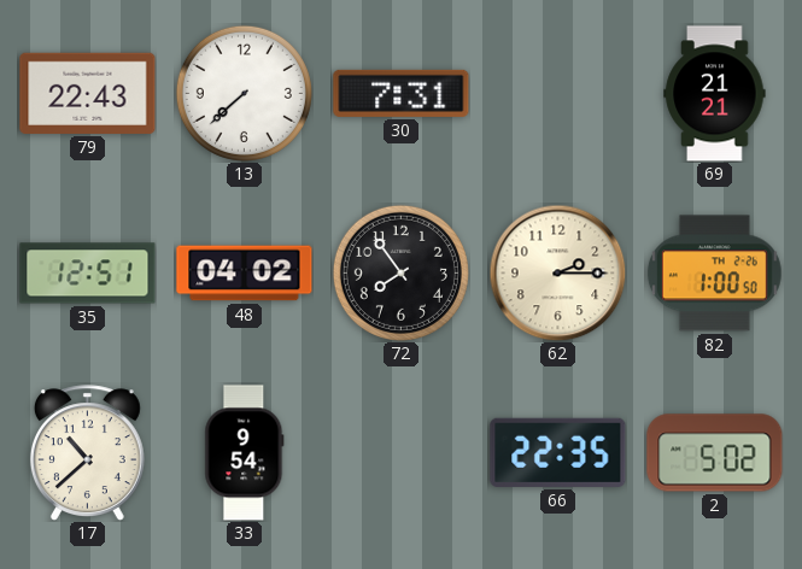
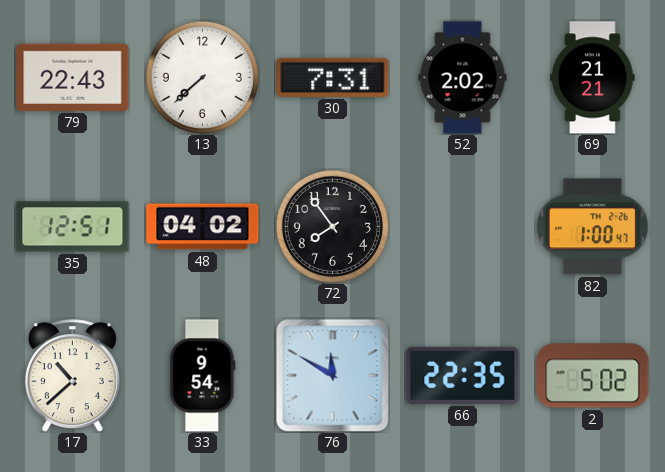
52: none -> 2:02 (463, 78)
62: 2:15 -> none (557, 272)
82: 1:00:50 -> 1:00:47 (592, 227)
76: none -> 11:50 (332, 375)
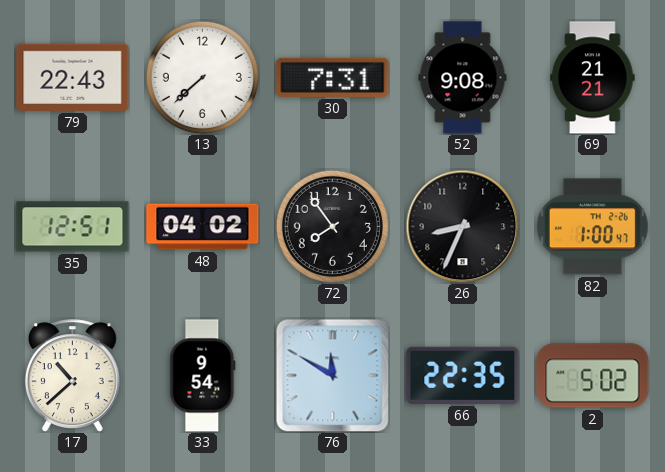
52: 2:02 -> 9:08 (463, 78)
26: none -> 8:34 (462, 226)
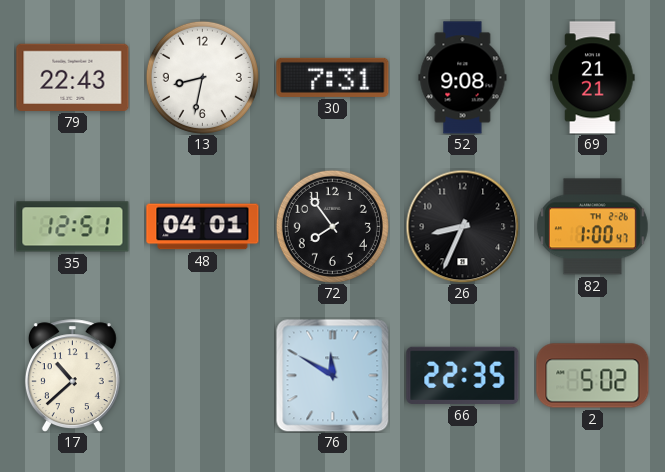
13: 7:38 -> 8:32 (202, 77)
48: 04:02 -> 04:01 (203, 227)
33: 9:54 -> none (203, 376)
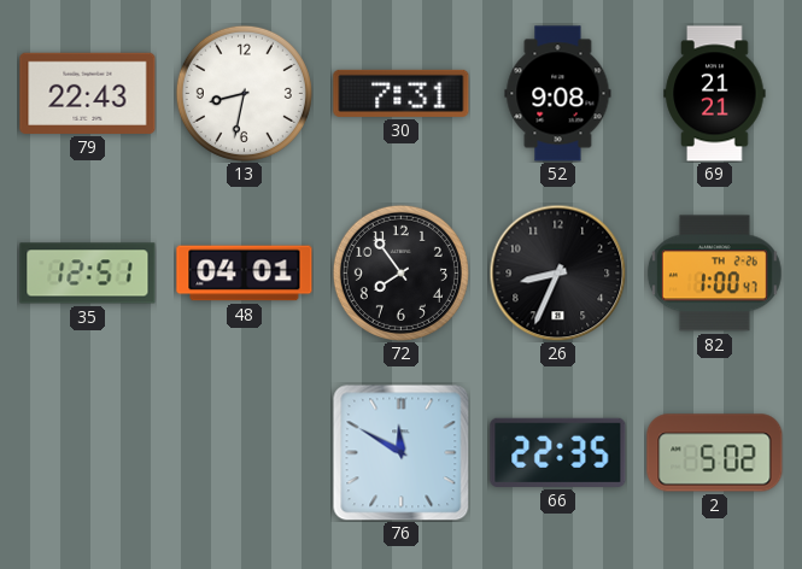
17: 10:38 -> none (72, 376)
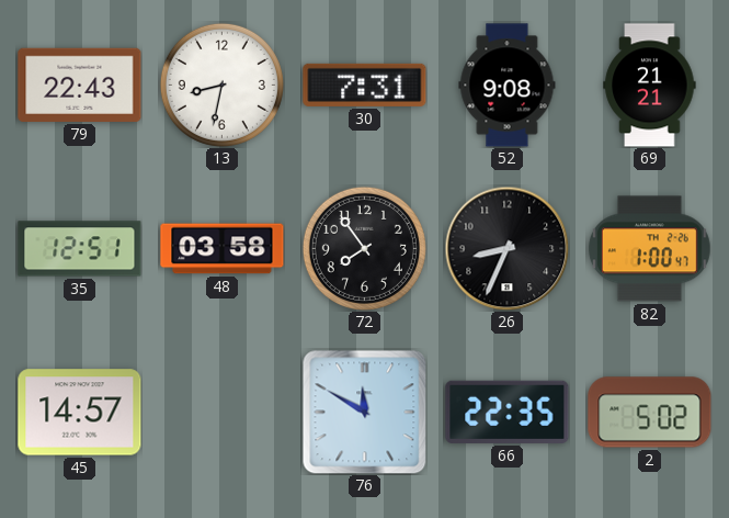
48: 04:01 -> 03:58 (223, 249)
45: none -> 14:57 (80, 413)
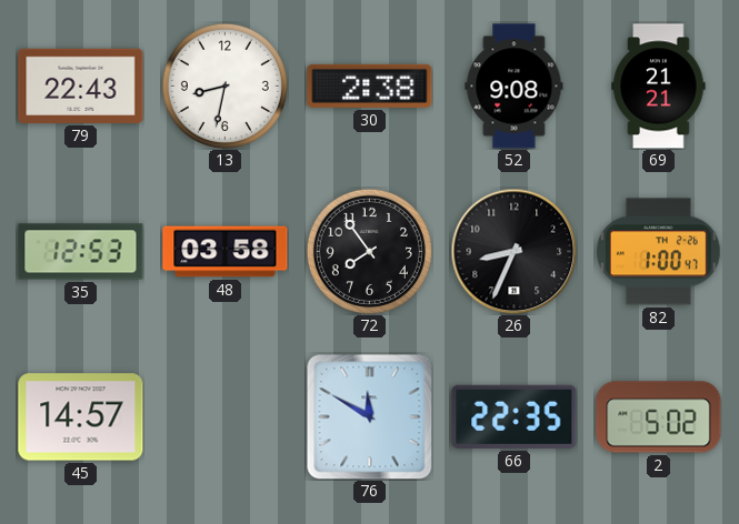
30: 7:31 -> 2:38 (370, 85)
35: 12:51 -> 12:53 (81, 252)
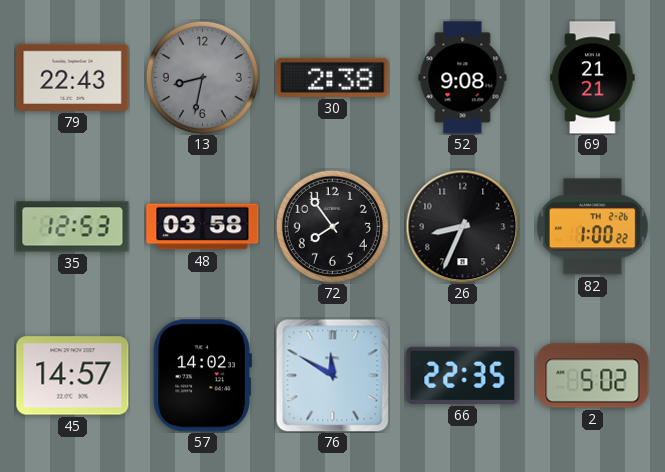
13 dial: white -> grey (202, 77)
82: 1:00:47 -> 1:00:22 (592, 227)
57: none -> 14:02 (202, 376)
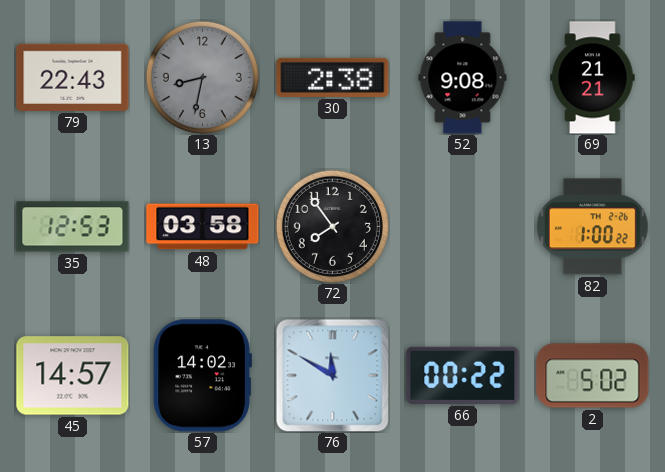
26: 8:34 -> none (462, 226)
66: 22:35 -> 00:22 (463, 375)
